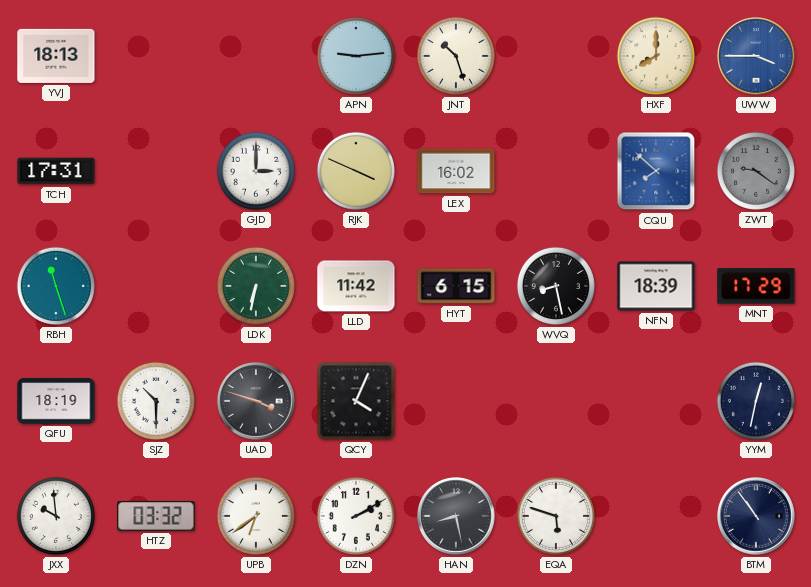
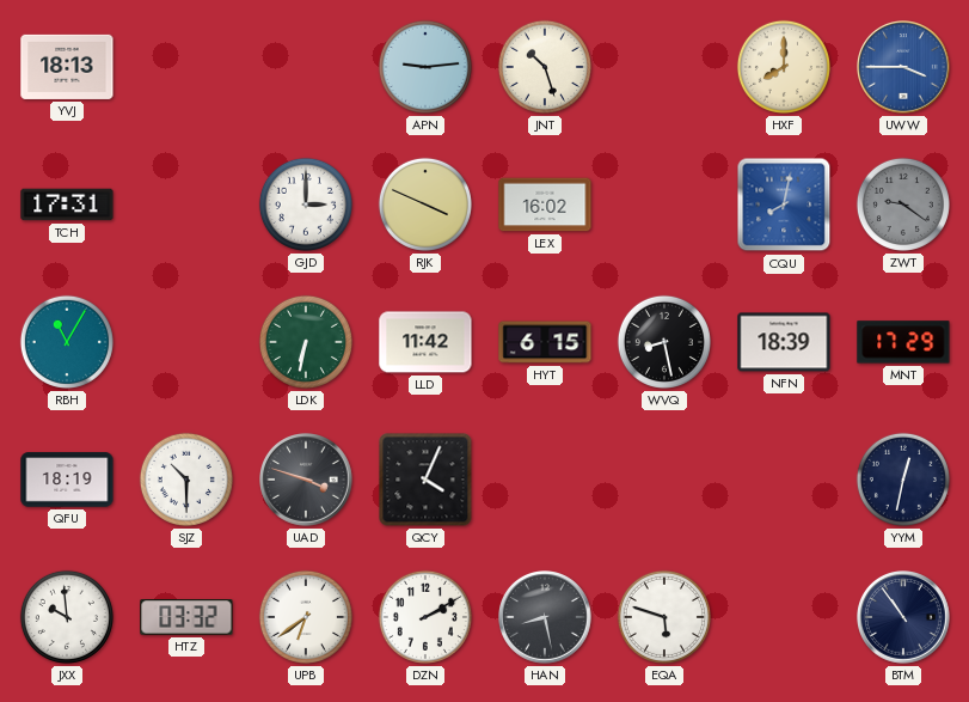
CQU: 7:52 -> 8:02 (784, 205)
RBH: 11:27 -> 11:05 (67, 342)
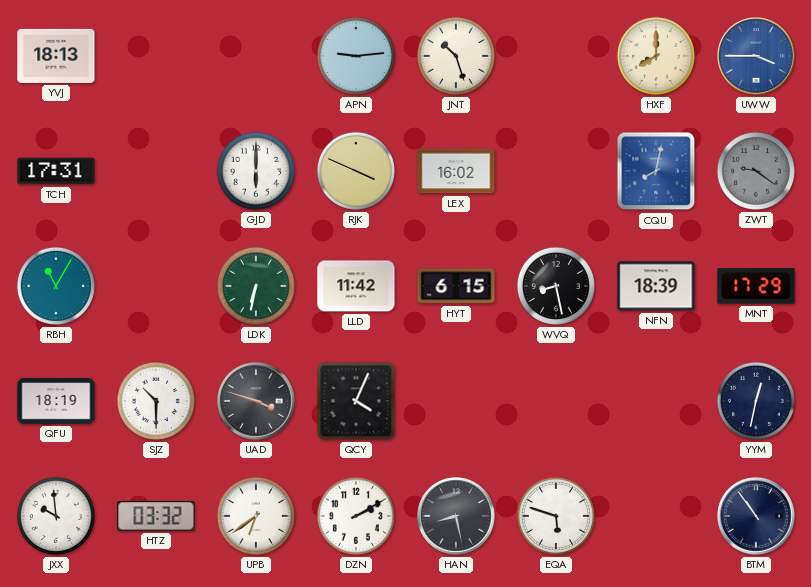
GJD: 3:00 -> 6:00 (256, 171)
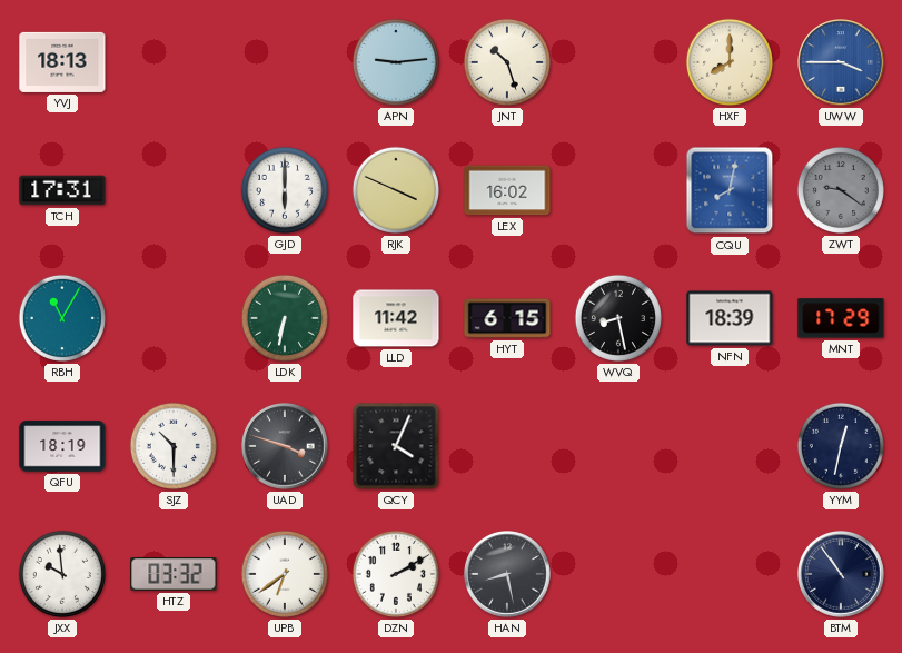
EQA: 5:48 -> none (556, 516)
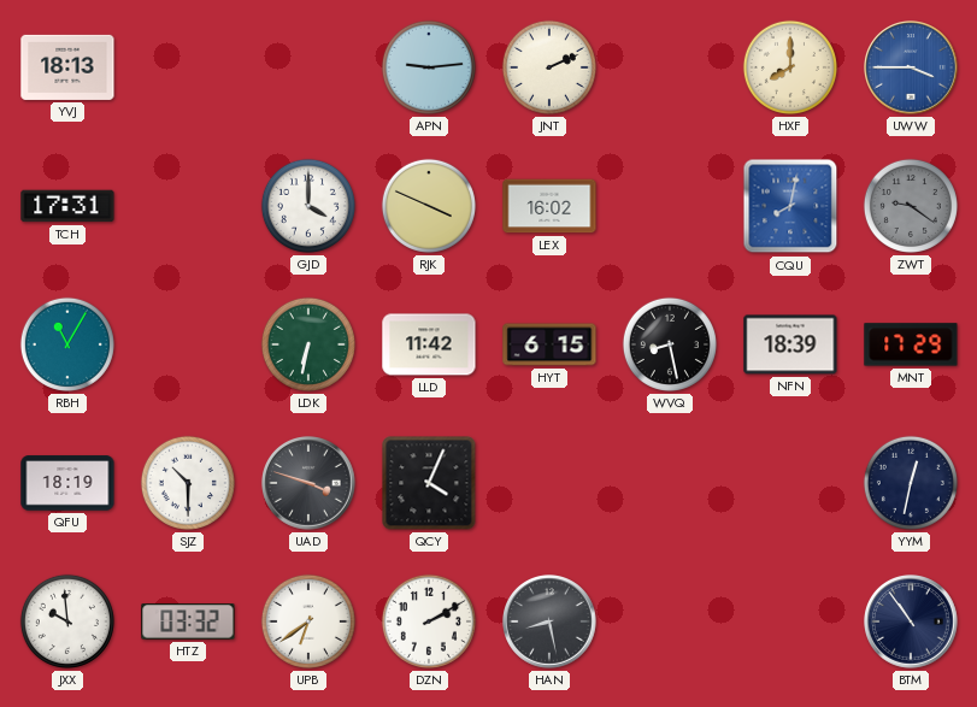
JNT: 10:27 -> 2:11 (549, 67)
GJD: 6:00 -> 4:00 (308, 206)
